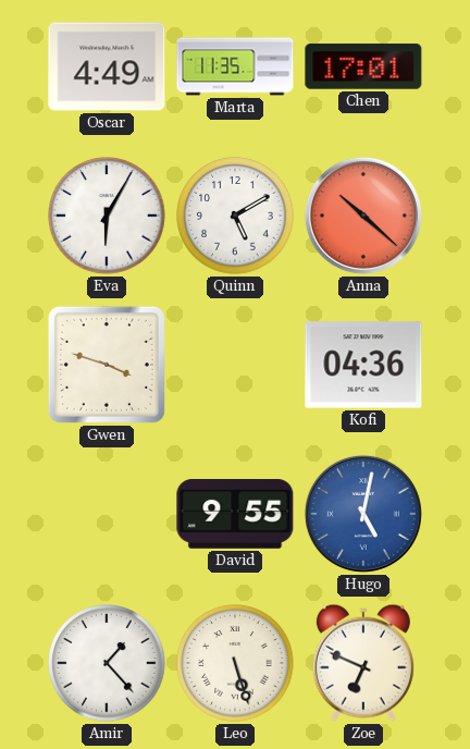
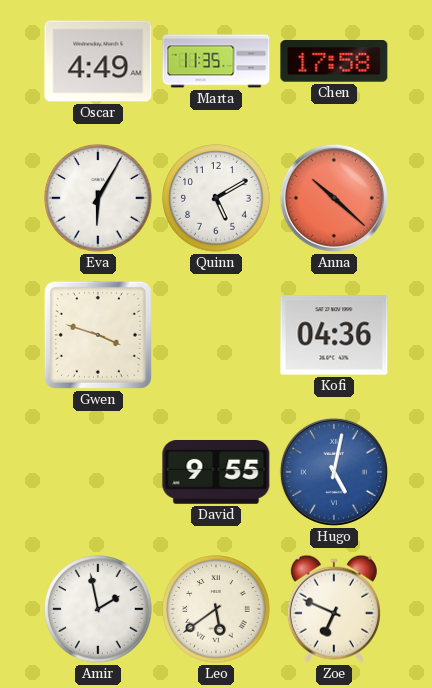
Chen: 17:01 -> 17:58 (334, 62)
Amir: 1:23 -> 1:58 (98, 609)
Leo: 5:27 -> 5:39 (216, 609)
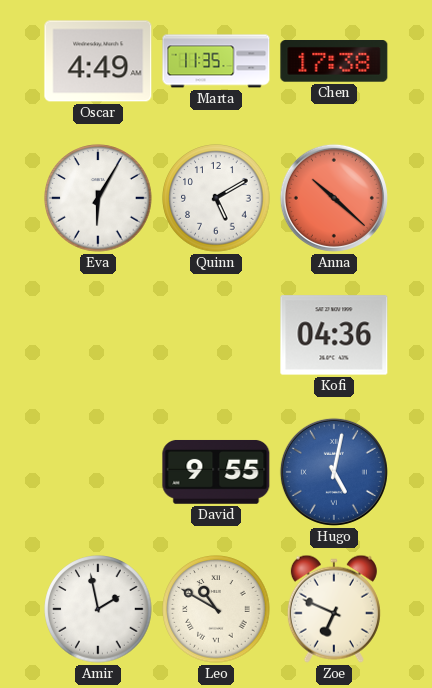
Chen: 17:58 -> 17:38 (334, 62)
Gwen: 3:48 -> none (98, 335)
Leo: 5:39 -> 10:50 (216, 609)
